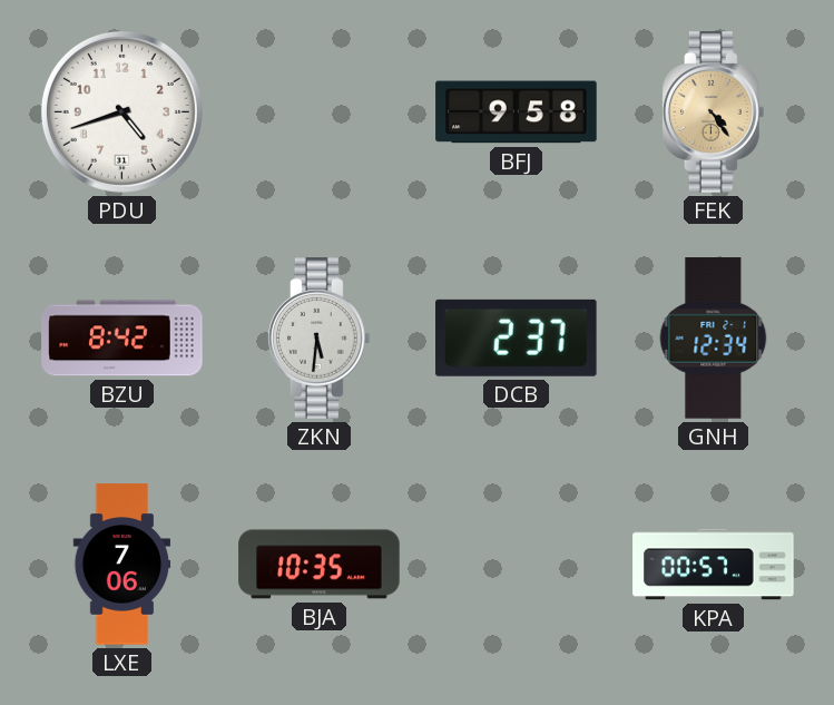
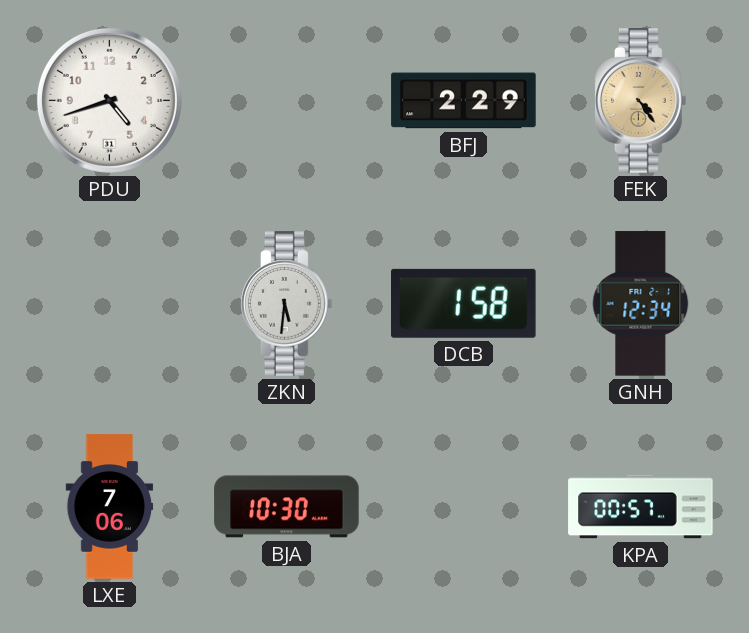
BFJ: 9:58 -> 2:29 (464, 101)
BZU: 8:42 -> none (122, 339)
DCB: 2:37 -> 1:58 (464, 303)
BJA: 10:35 -> 10:30 (287, 507)
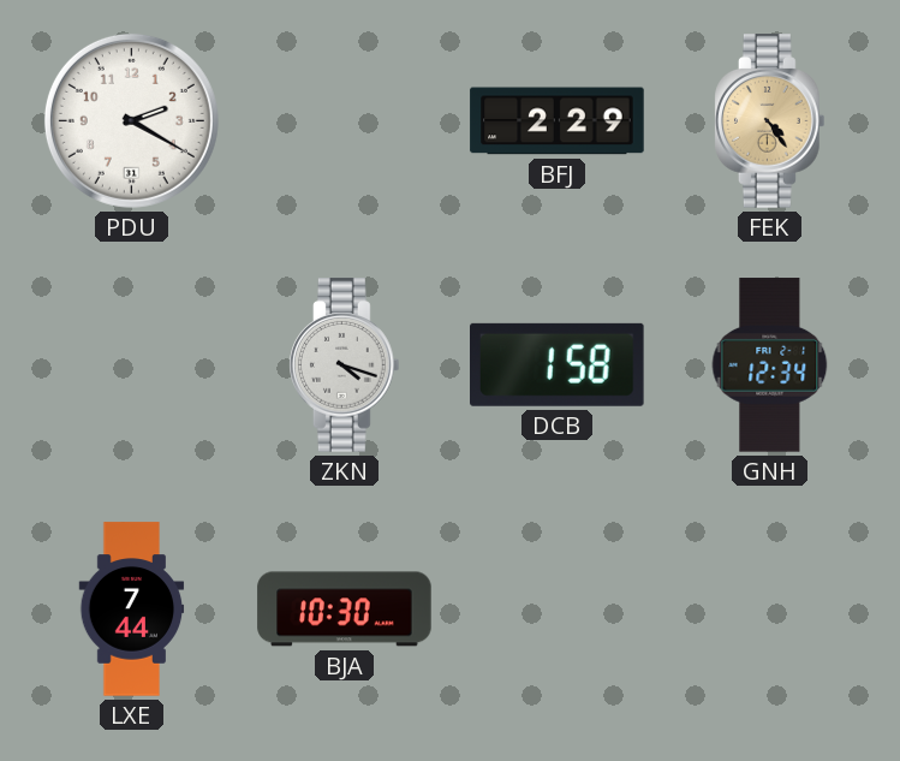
PDU: 4:42 -> 2:20 (131, 120)
ZKN: 5:31 -> 4:18 (345, 365)
LXE: 7:06 -> 7:44 (132, 610)
KPA: 00:57 -> none (641, 507)
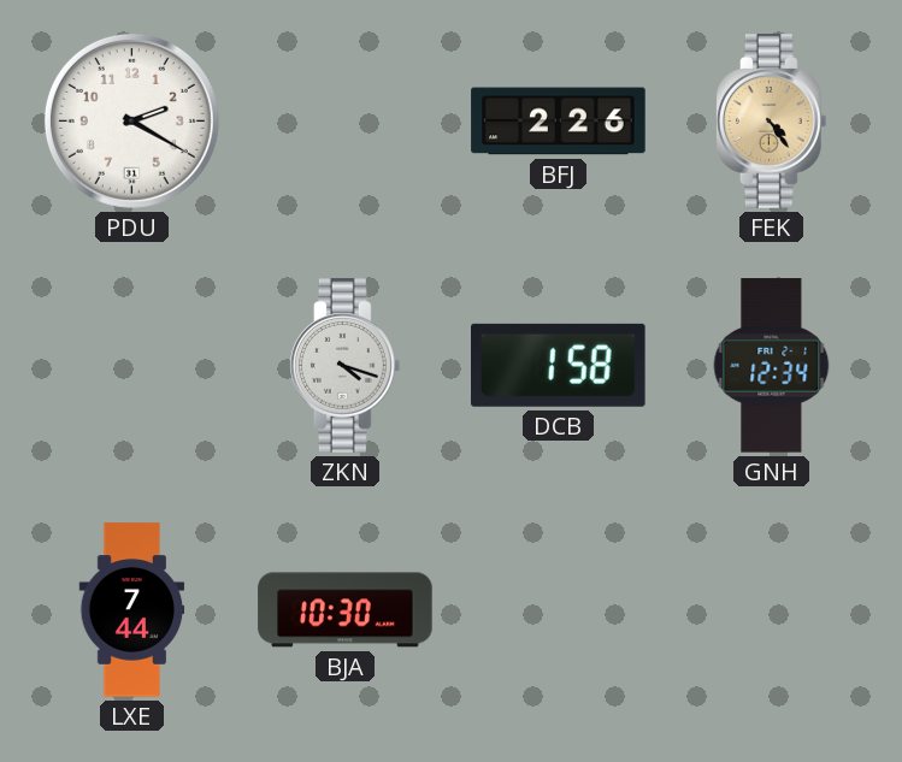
BFJ: 2:29 -> 2:26 (559, 122)
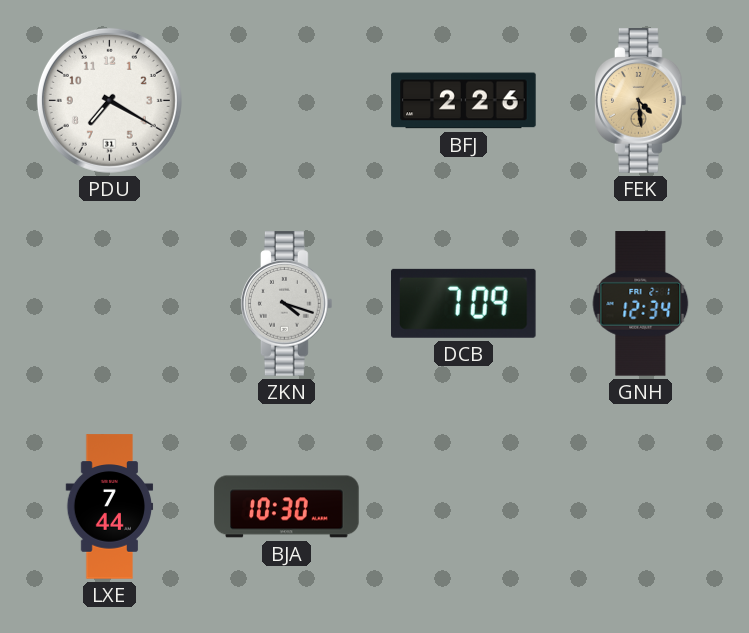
PDU: 2:20 -> 7:20 (109, 100)
FEK: 4:24 -> 4:29 (641, 101)
DCB: 1:58 -> 7:09 (464, 303)
